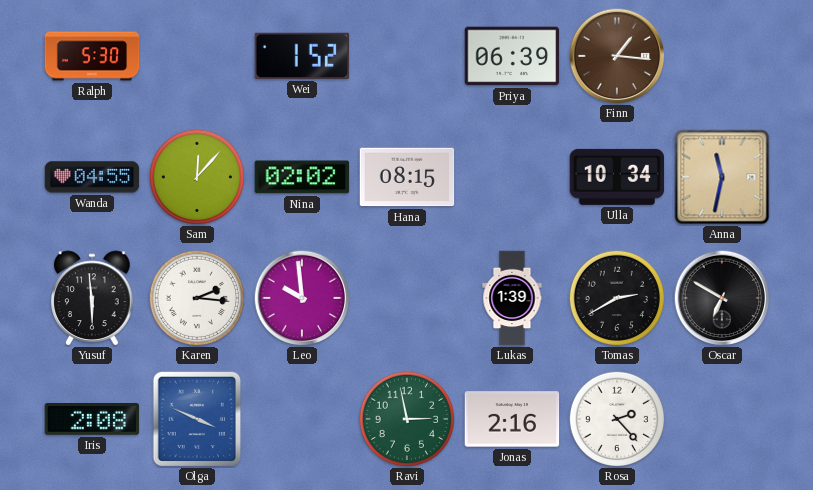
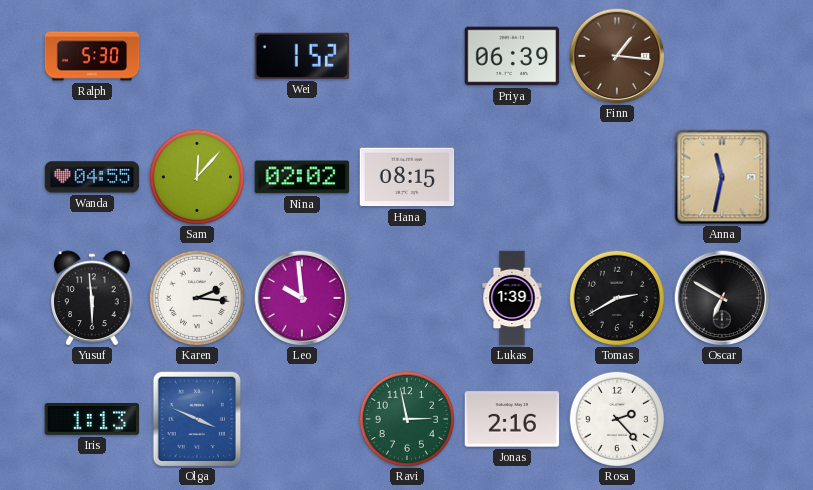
Ulla: 10:34 -> none (617, 177)
Iris: 2:08 -> 1:13 (92, 419)
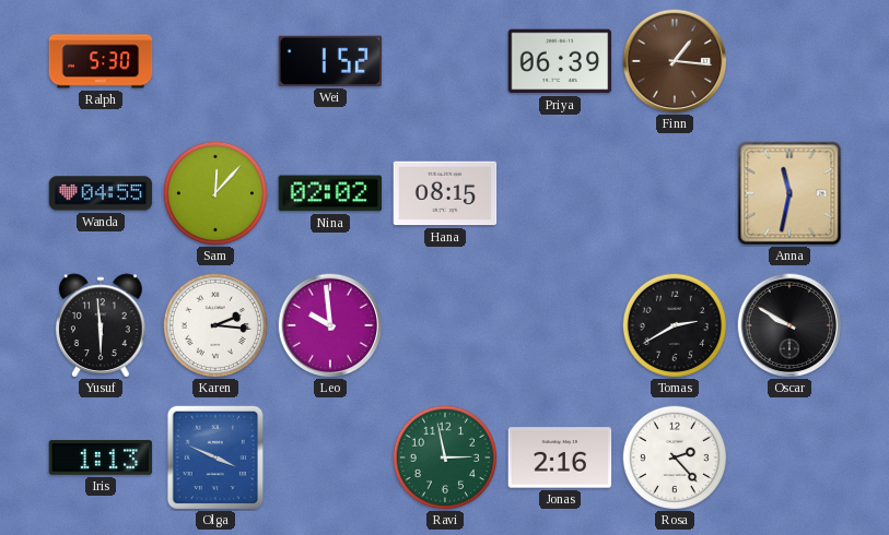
Lukas: 1:39 -> none (512, 298)
Oscar: 6:50 -> 9:50 (789, 325)
